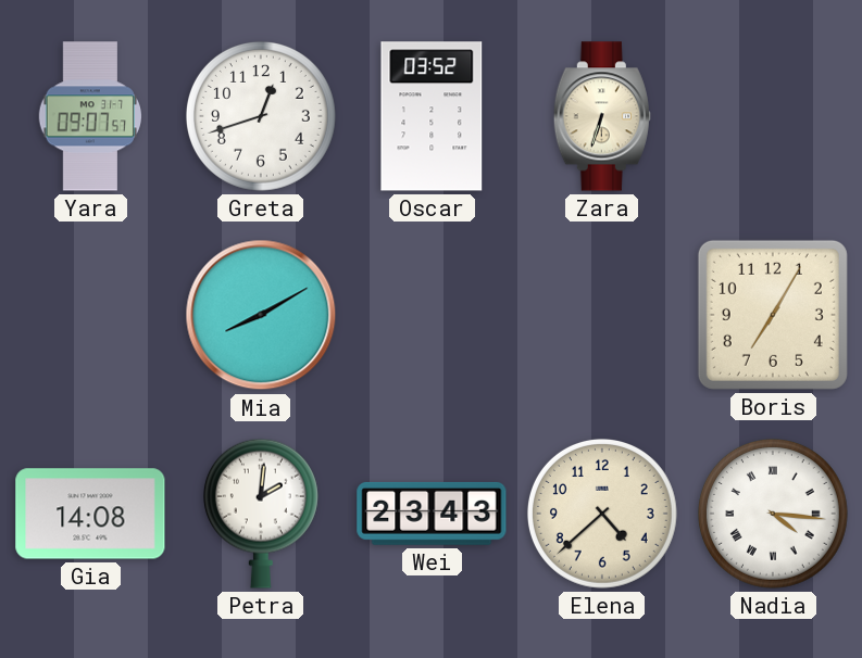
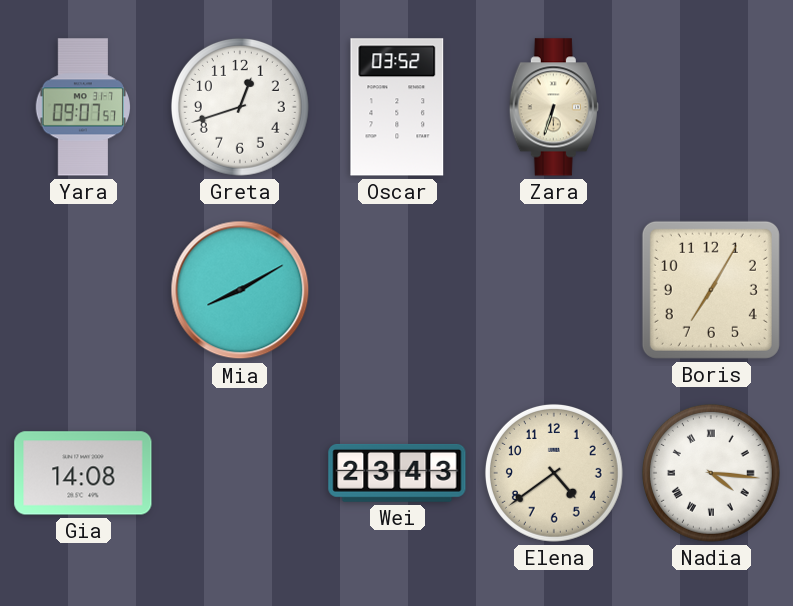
Petra: 2:01 -> none (261, 514)
Elena: 4:38 -> 4:39 (554, 473)
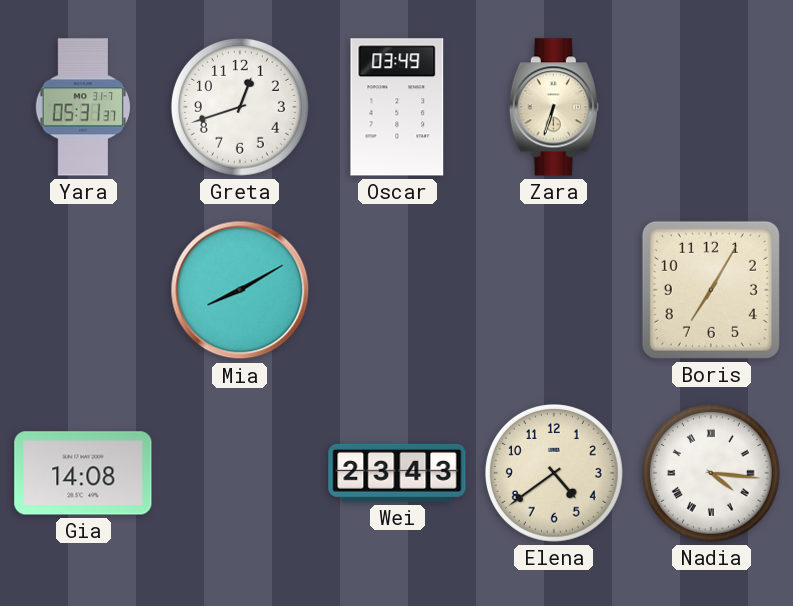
Yara: 09:07 -> 05:31 (82, 107)
Oscar: 03:52 -> 03:49 (397, 107)
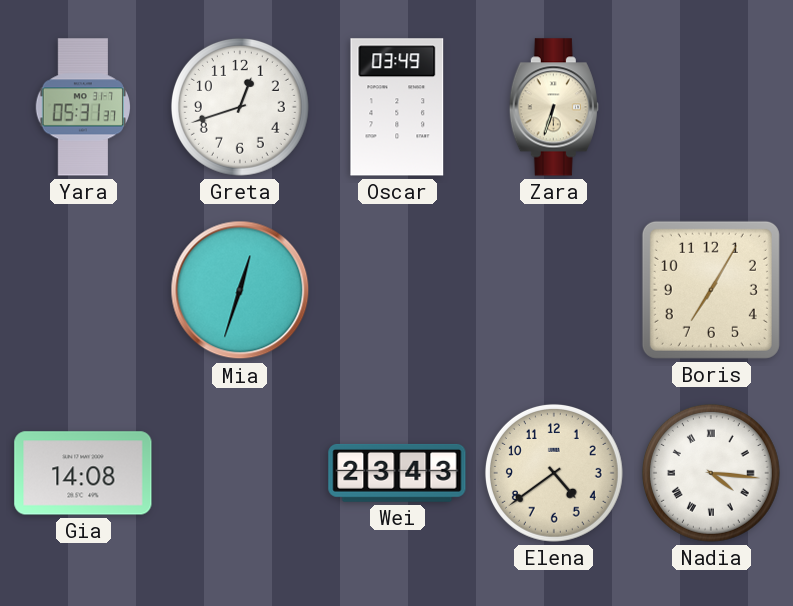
Mia: 8:10 -> 12:33 (240, 290)
